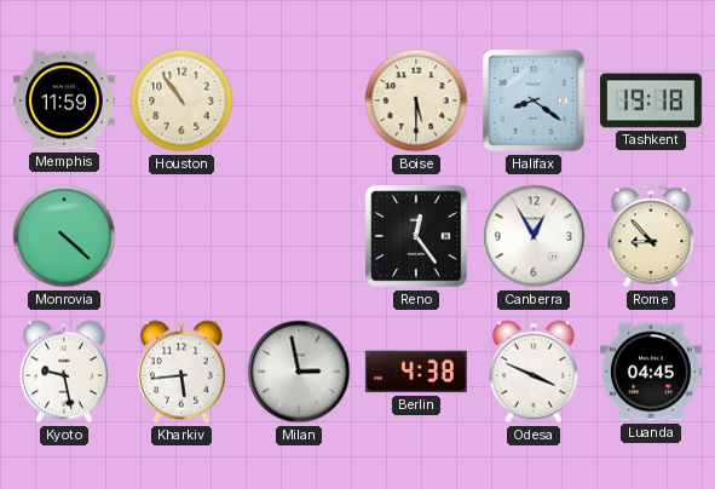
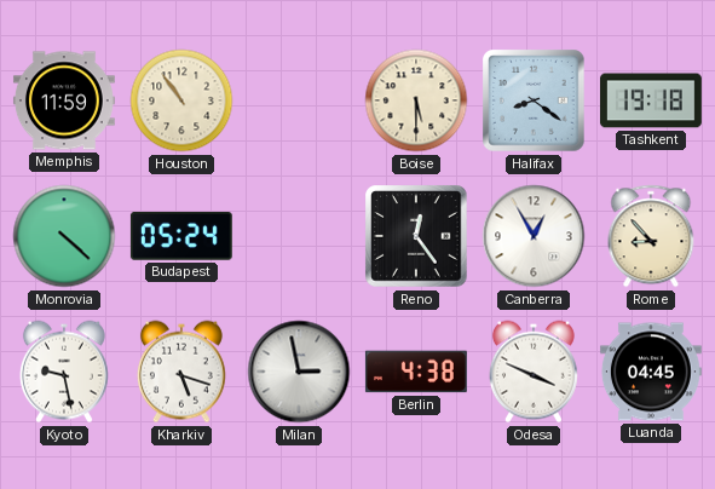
Budapest: none -> 05:24 (181, 236)
Kharkiv: 5:44 -> 5:18 (181, 372)
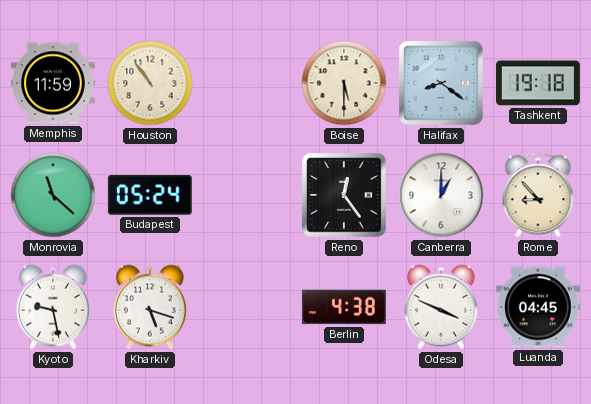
Monrovia: 4:22 -> 11:22 (53, 195)
Canberra: 12:55 -> 1:00 (441, 195)
Milan: 2:58 -> none (299, 372)
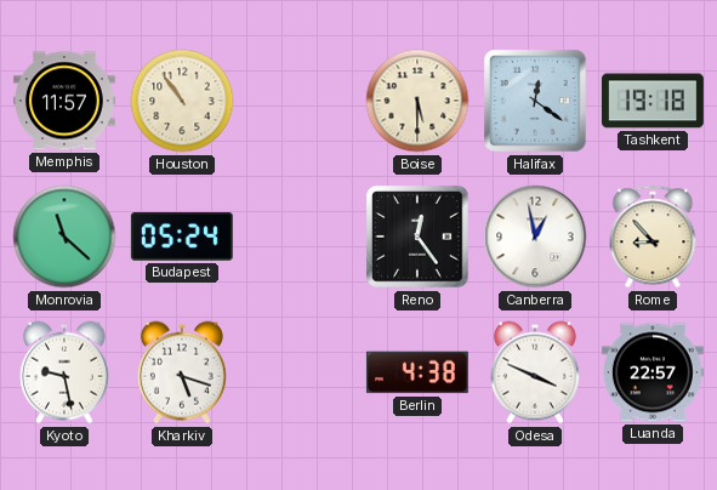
Memphis: 11:59 -> 11:57 (64, 101)
Halifax: 8:21 -> 12:21 (535, 101)
Canberra: 1:00 -> 12:58 (535, 237)
Luanda: 04:45 -> 22:57 (653, 372)
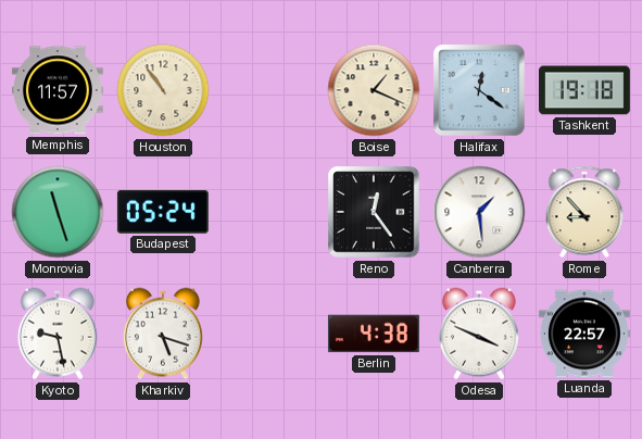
Boise: 5:30 -> 1:19 (374, 90)
Monrovia: 11:22 -> 11:27 (58, 212)
Canberra: 12:58 -> 1:29 (479, 212)
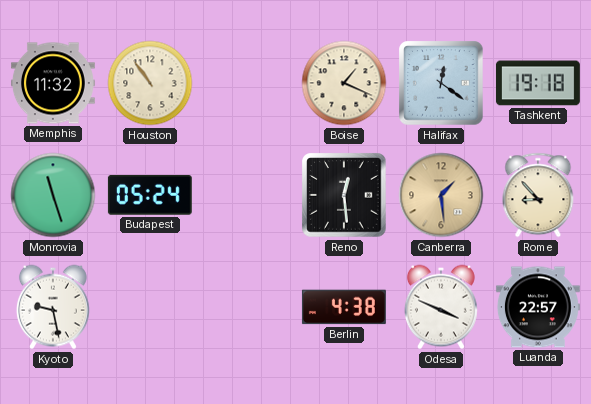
Memphis: 11:57 -> 11:32 (53, 83)
Reno: 12:24 -> 12:29 (344, 195)
Canberra dial: white -> champagne (441, 195)
Kharkiv: 5:18 -> none (163, 334)
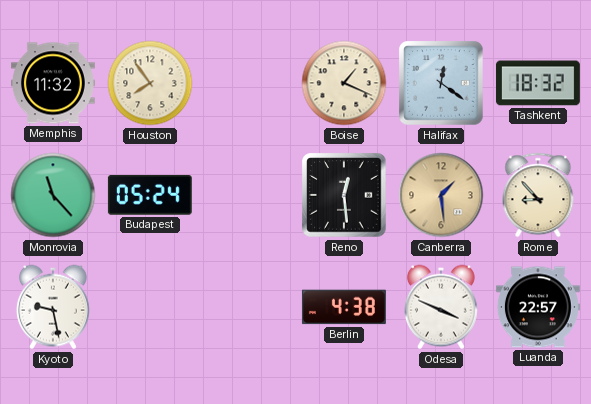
Houston: 10:54 -> 7:54 (150, 83)
Tashkent: 19:18 -> 18:32 (538, 83)
Monrovia: 11:27 -> 11:23 (53, 195)
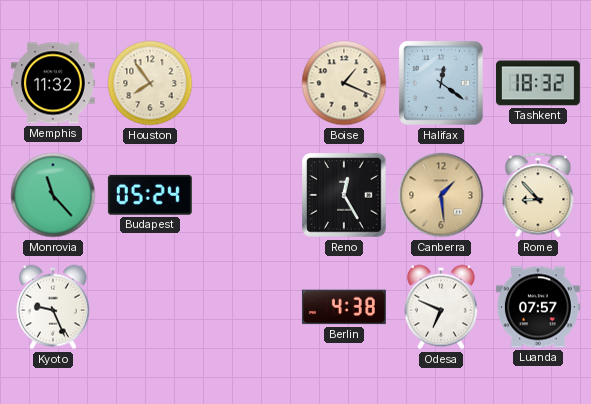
Reno: 12:29 -> 12:25 (344, 195)
Kyoto: 9:28 -> 9:26 (53, 307)
Odesa: 3:49 -> 6:49 (441, 307)
Luanda: 22:57 -> 07:57 (538, 307)
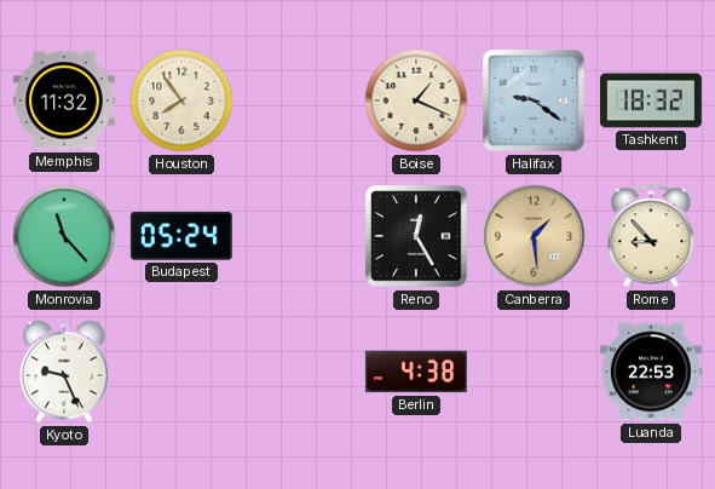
Halifax: 12:21 -> 9:21 (534, 100)
Odesa: 6:49 -> none (441, 307)
Luanda: 07:57 -> 22:53 (651, 372)
